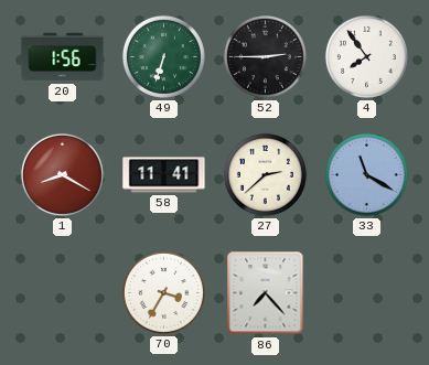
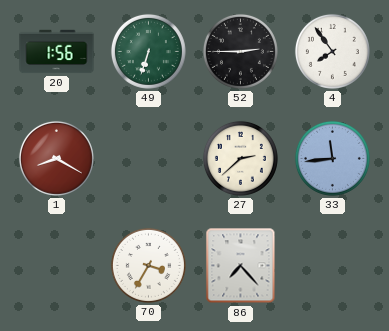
58: 11:41 -> none (164, 175)
33: 11:20 -> 11:44 (332, 158)
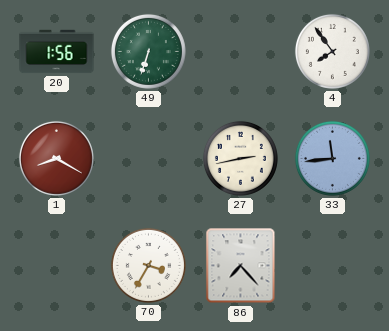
52: 2:45 -> none (240, 51)
27: 2:38 -> 2:43 (240, 158)
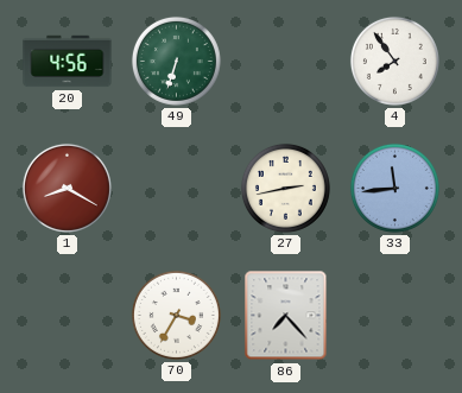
20: 1:56 -> 4:56 (68, 62)
